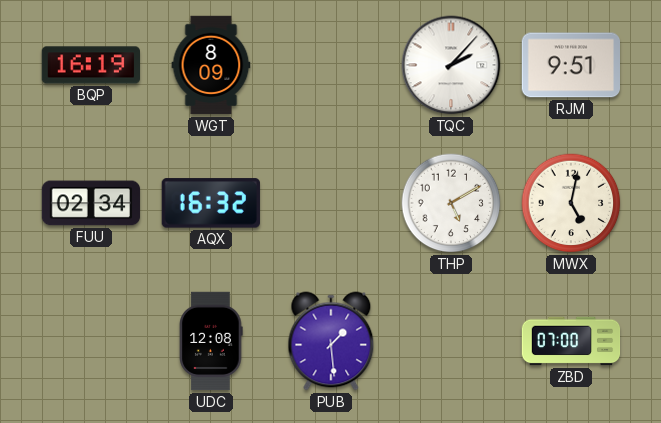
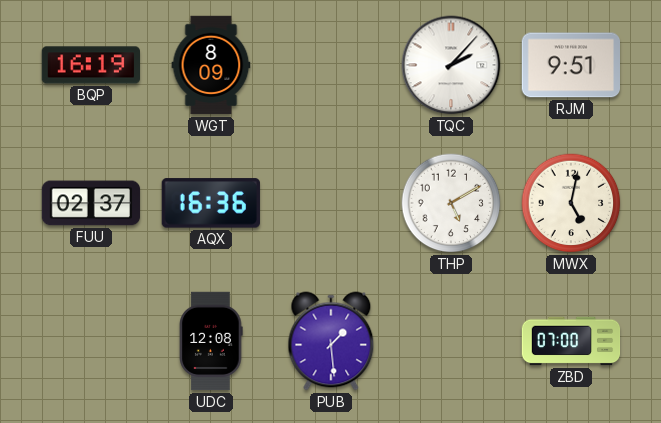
FUU: 02:34 -> 02:37 (91, 203)
AQX: 16:32 -> 16:36 (211, 203)
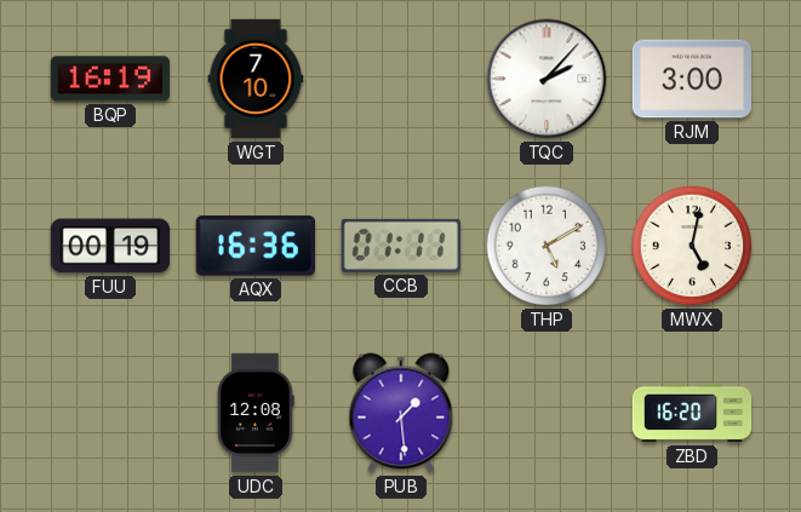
WGT: 8:09 -> 7:10 (256, 79)
RJM: 9:51 -> 3:00 (691, 79)
FUU: 02:37 -> 00:19 (110, 246)
CCB: none -> 01:11 (401, 246)
ZBD: 07:00 -> 16:20 (692, 413)
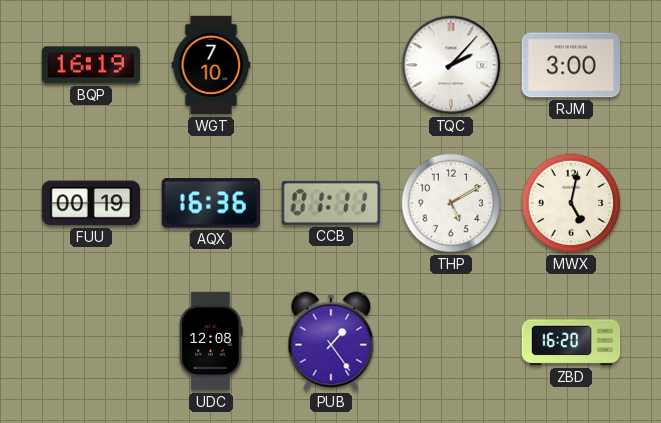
PUB: 1:29 -> 1:24 (331, 341)
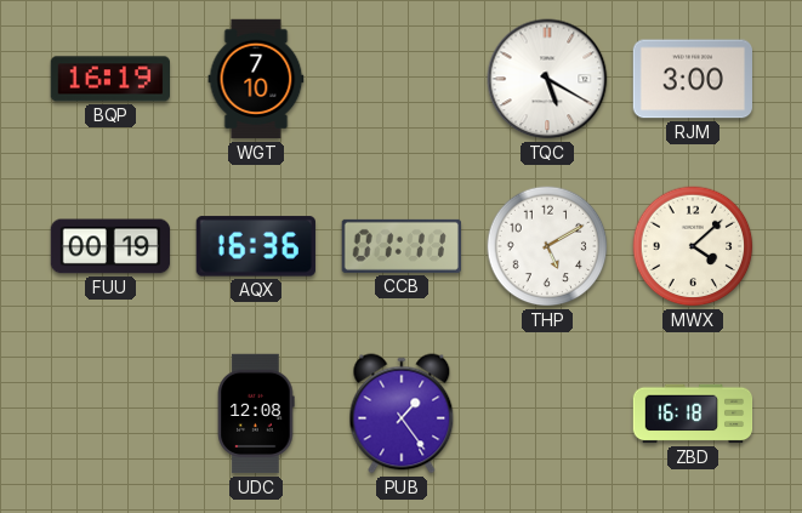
TQC: 2:07 -> 5:20 (547, 79)
MWX: 5:02 -> 4:08 (693, 246)
ZBD: 16:20 -> 16:18 (693, 414)
